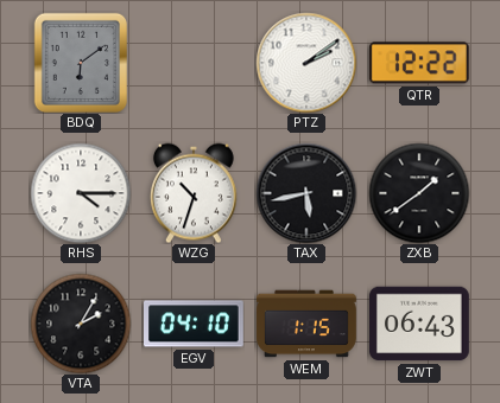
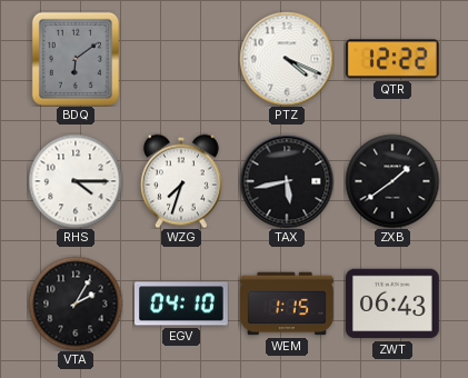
PTZ: 2:09 -> 4:19 (287, 59)
WZG: 10:33 -> 7:33 (181, 181)
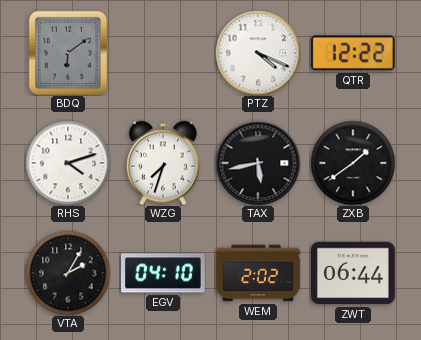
RHS: 4:15 -> 4:12 (68, 163)
WEM: 1:15 -> 2:02 (259, 273)
ZWT: 06:43 -> 06:44 (354, 273)
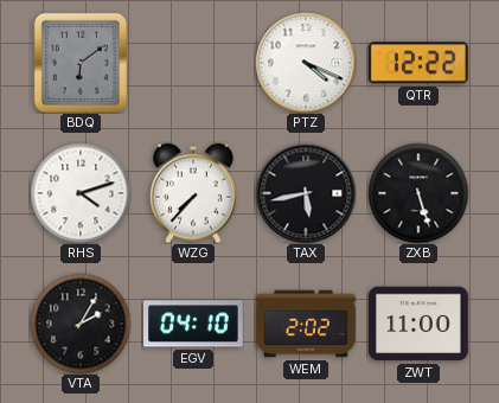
WZG: 7:33 -> 7:37 (193, 193)
ZXB: 1:39 -> 5:27 (418, 193)
ZWT: 06:44 -> 11:00 (420, 324)
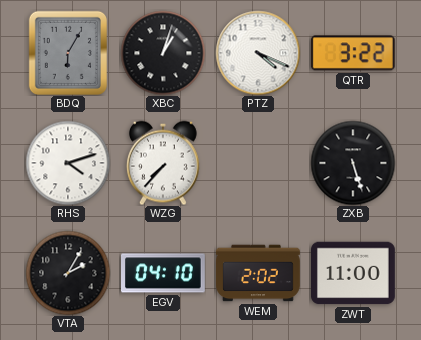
BDQ: 6:09 -> 6:05 (68, 53)
XBC: none -> 1:03 (163, 53)
QTR: 12:22 -> 3:22 (353, 53)
TAX: 5:43 -> none (306, 193)
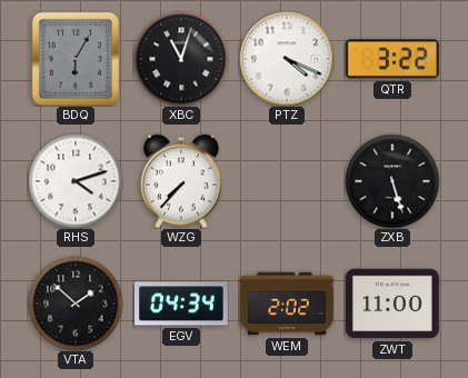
XBC: 1:03 -> 11:03 (181, 59)
VTA: 2:05 -> 1:52 (76, 304)
EGV: 04:10 -> 04:34 (182, 304)
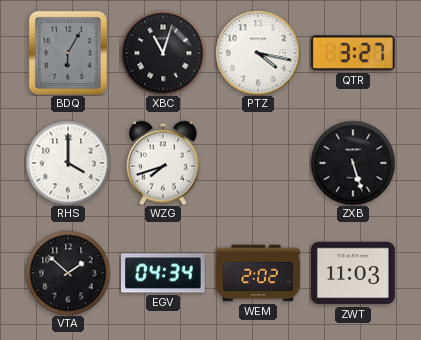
PTZ: 4:19 -> 4:17 (258, 53)
QTR: 3:22 -> 3:27 (353, 53)
RHS: 4:12 -> 4:00 (68, 163)
WZG: 7:37 -> 7:42 (163, 163)
ZWT: 11:00 -> 11:03 (354, 273)
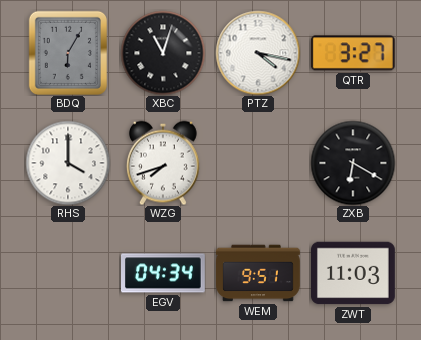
ZXB: 5:27 -> 6:20 (353, 163)
VTA: 1:52 -> none (68, 273)
WEM: 2:02 -> 9:51 (259, 273)
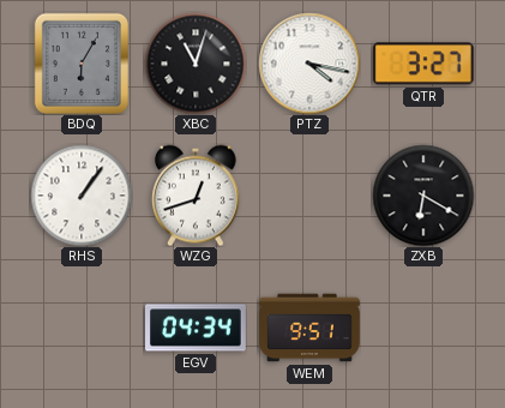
RHS: 4:00 -> 1:06 (82, 196)
WZG: 7:42 -> 12:42 (196, 196)
ZWT: 11:03 -> none (354, 273)
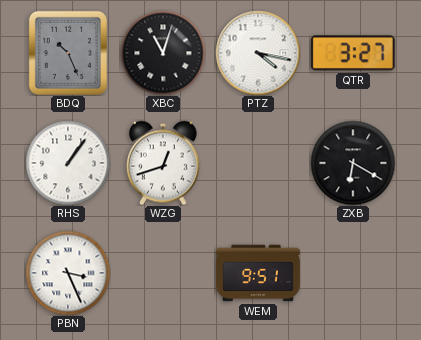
BDQ: 6:05 -> 10:26 (68, 53)
PBN: none -> 3:26 (68, 273)
EGV: 04:34 -> none (197, 328)
